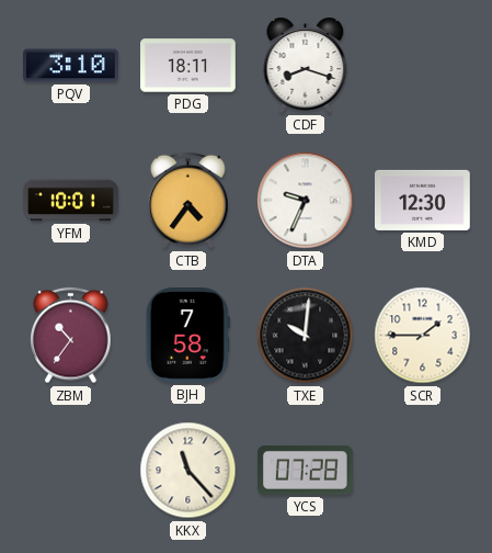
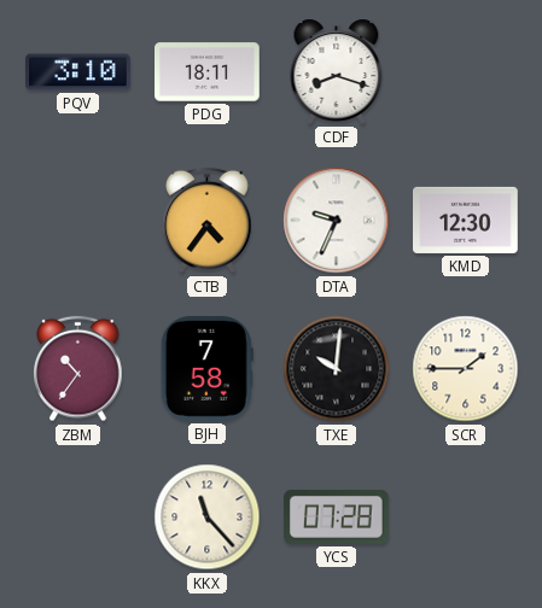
YFM: 10:01 -> none (71, 201)
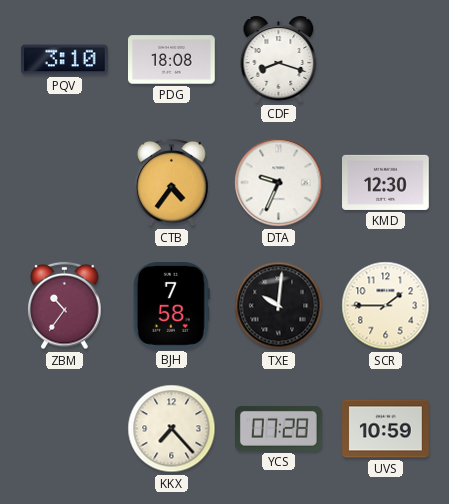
PDG: 18:11 -> 18:08 (172, 60)
KKX: 11:23 -> 7:23 (172, 429)
UVS: none -> 10:59 (386, 429)
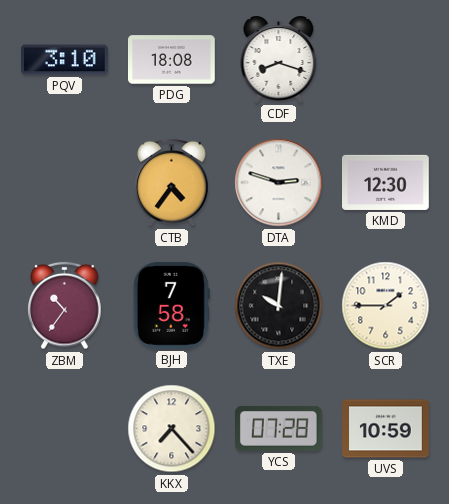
DTA: 9:34 -> 2:48 (279, 183)
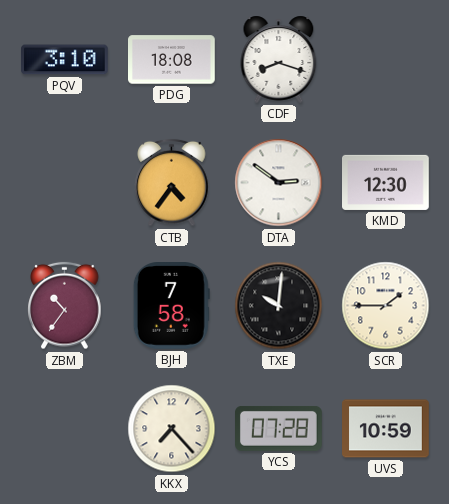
DTA: 2:48 -> 2:51 (279, 183)
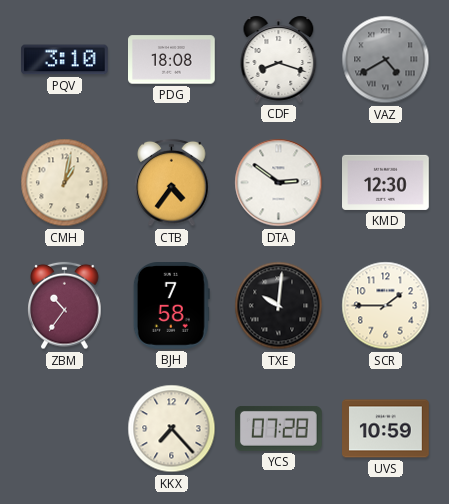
VAZ: none -> 4:40 (386, 60)
CMH: none -> 1:02 (65, 183)
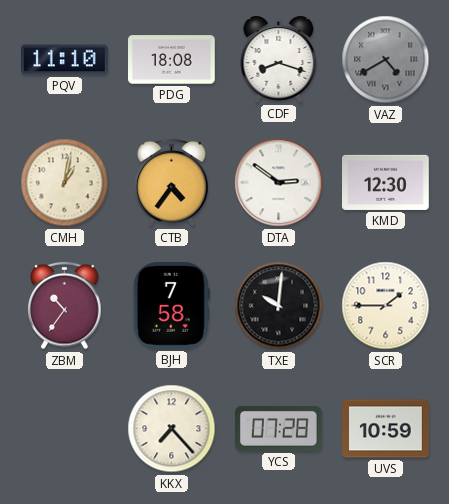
PQV: 3:10 -> 11:10 (65, 60)
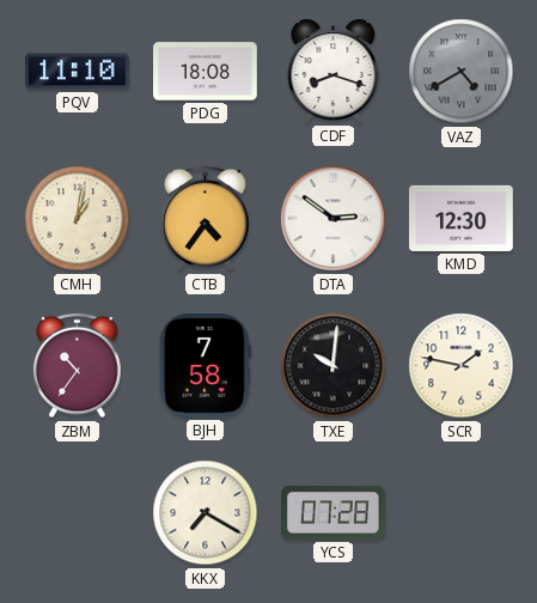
SCR: 1:45 -> 1:47 (462, 366)
KKX: 7:23 -> 7:20 (206, 513)
UVS: 10:59 -> none (386, 429)
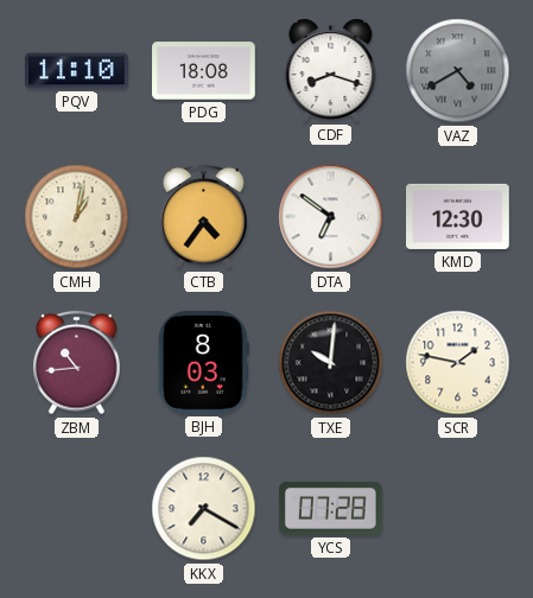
DTA: 2:51 -> 6:51 (331, 217)
ZBM: 10:36 -> 10:44 (77, 363)
BJH: 7:58 -> 8:03 (203, 363)
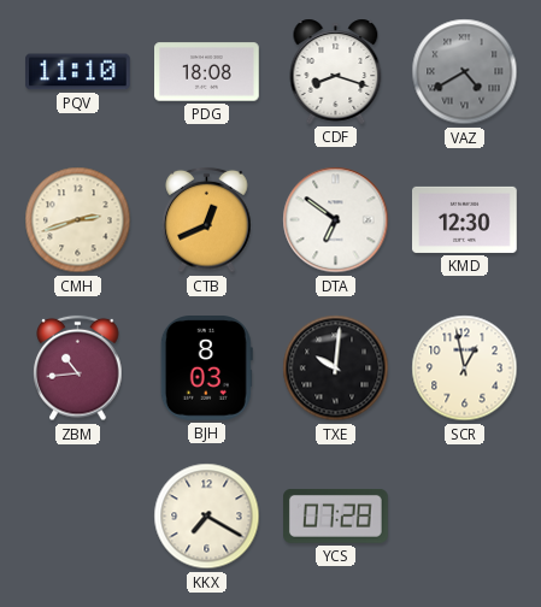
CMH: 1:02 -> 2:42 (78, 220)
CTB: 4:36 -> 12:41 (207, 220)
SCR: 1:47 -> 12:58 (465, 369)
